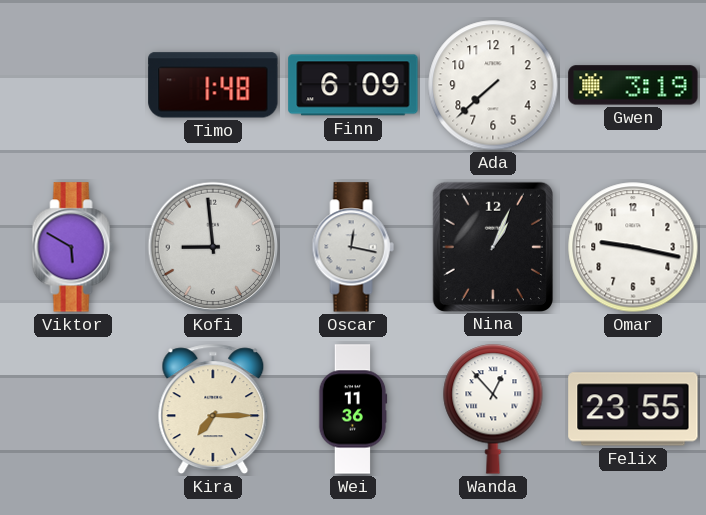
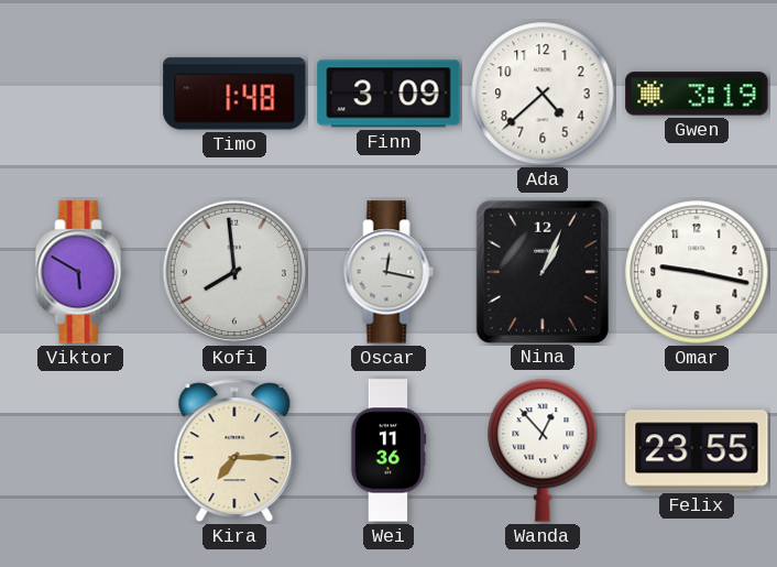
Finn: 6:09 -> 3:09 (388, 94)
Ada: 7:38 -> 4:38 (543, 94)
Kofi: 8:59 -> 7:59 (234, 272)
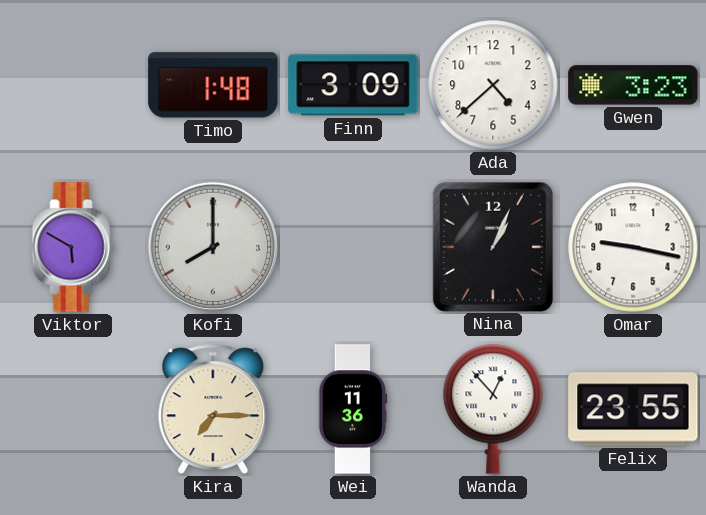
Gwen: 3:19 -> 3:23 (633, 85)
Kofi: 7:59 -> 8:00 (213, 247)
Oscar: 12:17 -> none (388, 272)
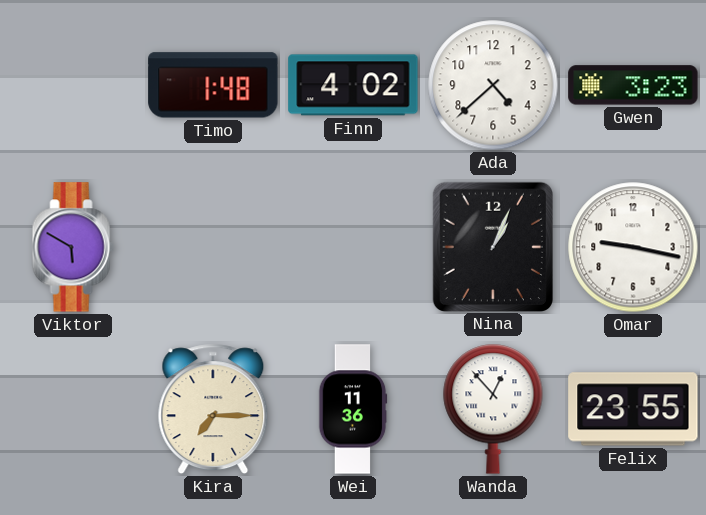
Finn: 3:09 -> 4:02 (353, 85)
Kofi: 8:00 -> none (213, 247)
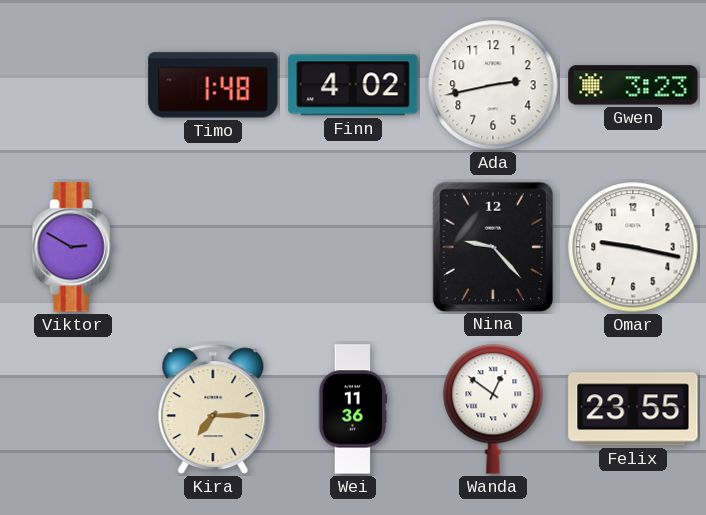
Ada: 4:38 -> 2:43 (493, 85)
Viktor: 5:50 -> 2:50 (73, 247)
Nina: 1:04 -> 9:23 (492, 246)
Wanda: 12:53 -> 12:51 (493, 409)
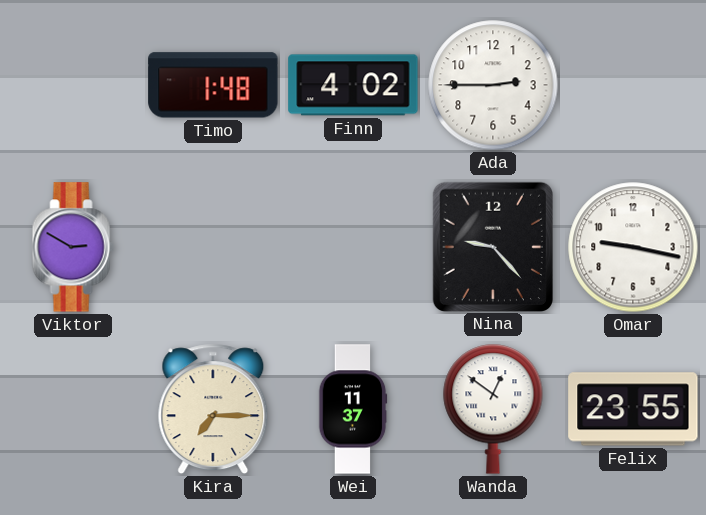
Ada: 2:43 -> 2:45 (493, 85)
Gwen: 3:23 -> none (633, 85)
Wei: 11:36 -> 11:37 (353, 409)
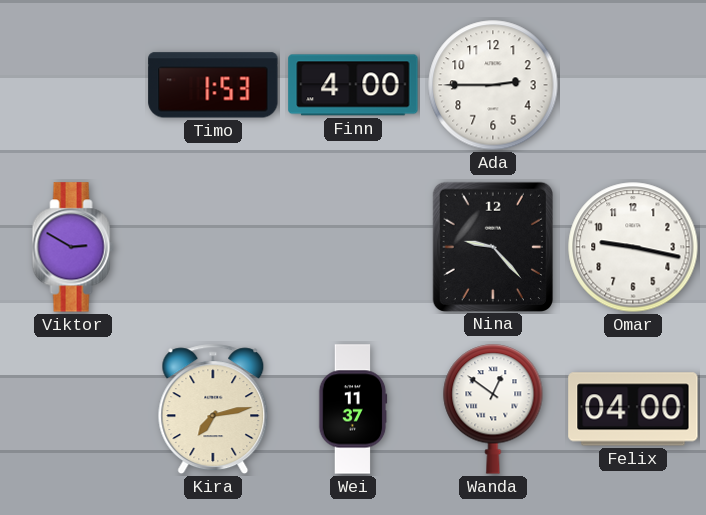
Timo: 1:48 -> 1:53 (213, 85)
Finn: 4:02 -> 4:00 (353, 85)
Kira: 7:15 -> 7:13 (213, 409)
Felix: 23:55 -> 04:00 (633, 409)
